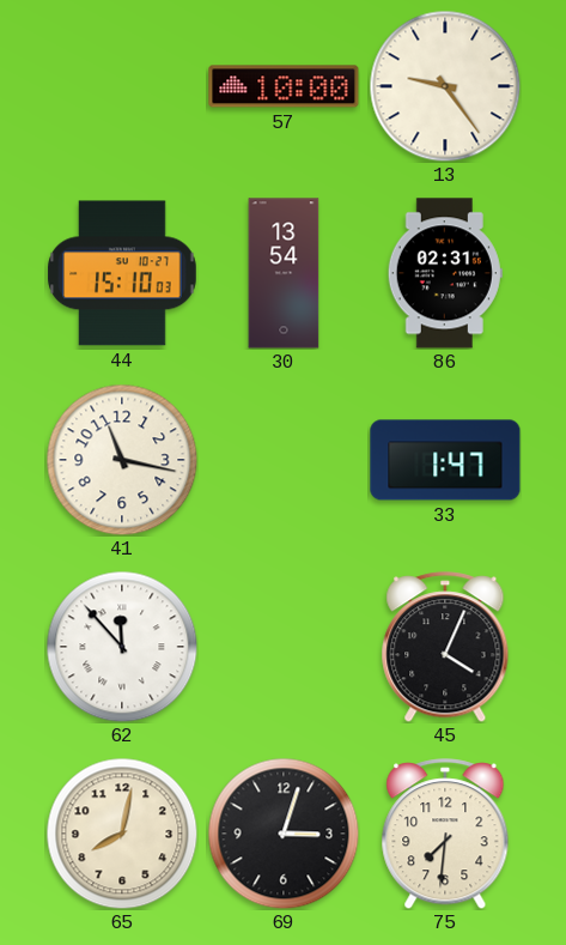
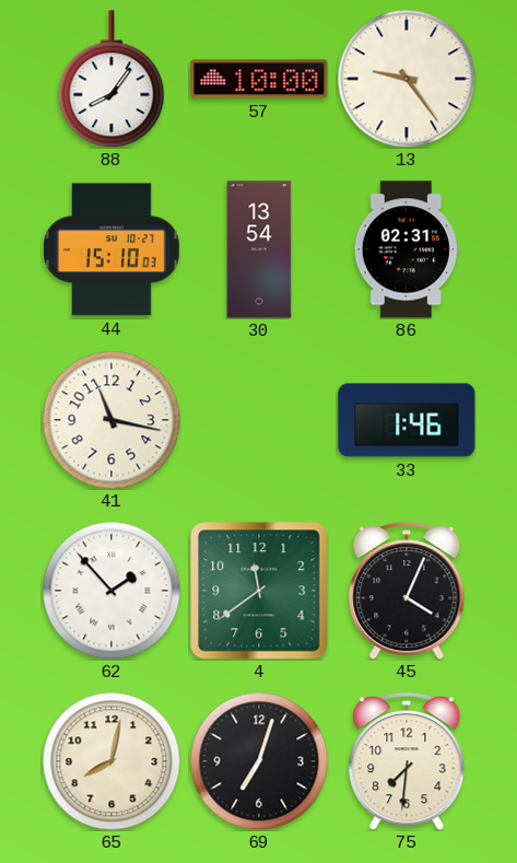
88: none -> 8:06 (111, 79)
33: 1:47 -> 1:46 (407, 420)
62: 11:53 -> 1:53 (111, 591)
4: none -> 11:39 (259, 591)
69: 3:03 -> 7:03 (259, 761)
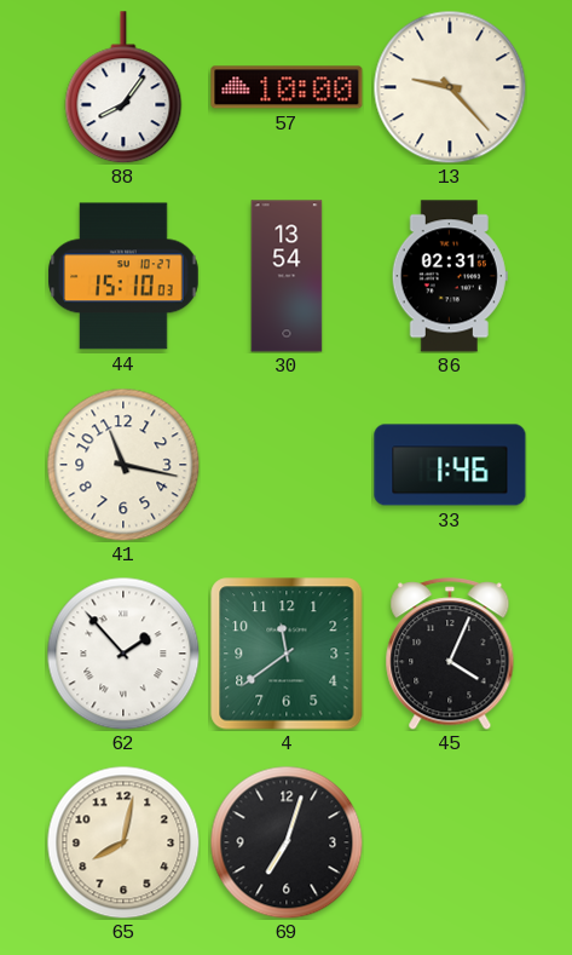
13: 9:24 -> 9:23 (450, 87)
75: 7:31 -> none (407, 761)
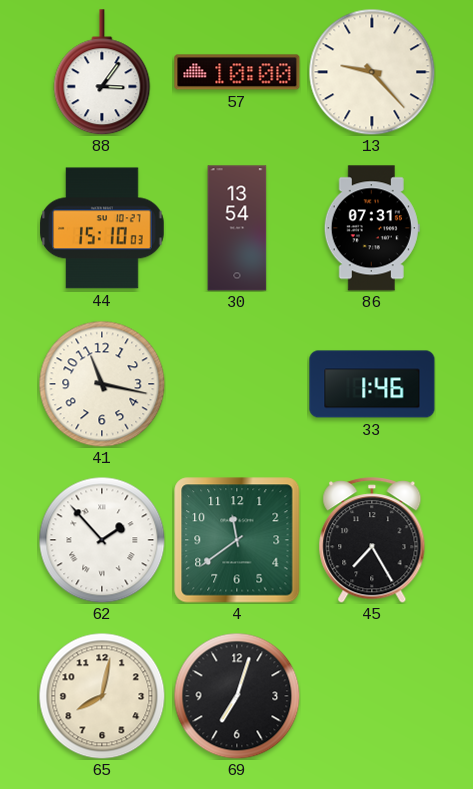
88: 8:06 -> 3:06 (102, 72)
86: 02:31 -> 07:31 (372, 228)
45: 4:04 -> 7:25 (372, 540)
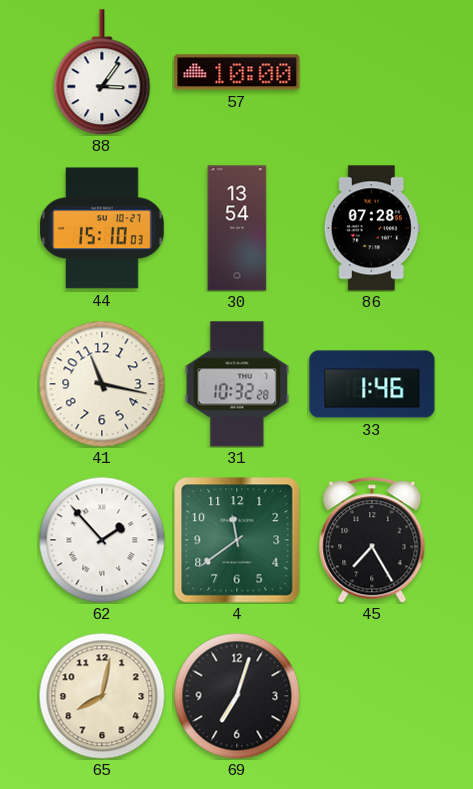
13: 9:23 -> none (372, 72)
86: 07:31 -> 07:28 (372, 228)
31: none -> 10:32 (237, 384)
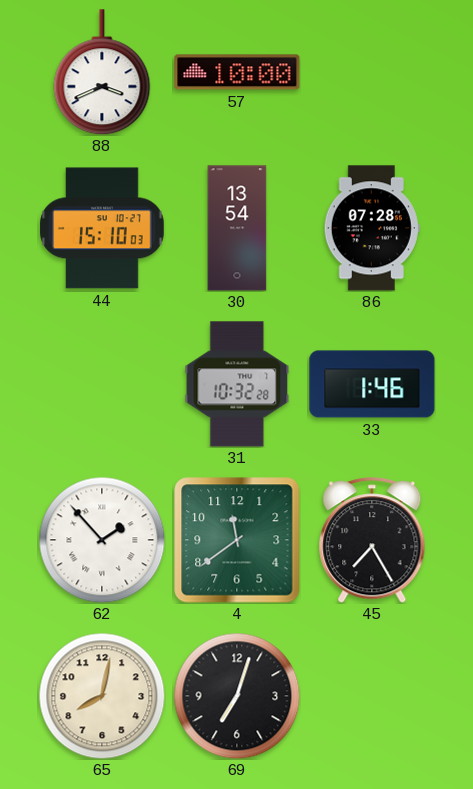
88: 3:06 -> 3:41 (102, 72)
41: 11:17 -> none (102, 384)
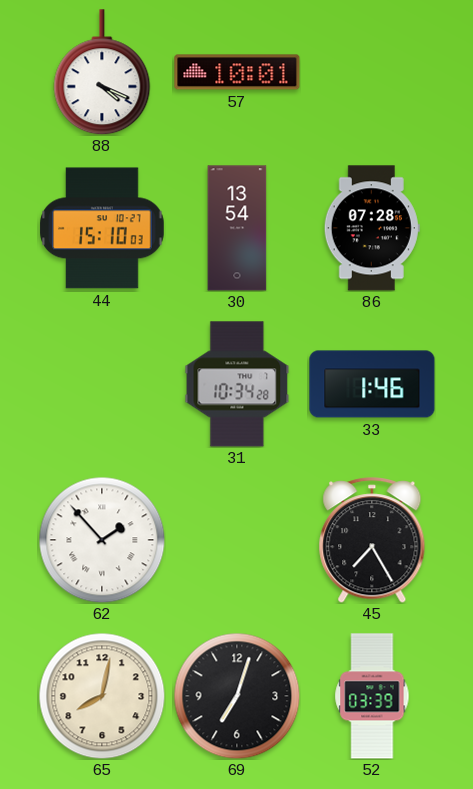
88: 3:41 -> 4:19 (102, 72)
57: 10:00 -> 10:01 (237, 72)
31: 10:32 -> 10:34 (237, 384)
4: 11:39 -> none (237, 540)
52: none -> 03:39 (372, 696)
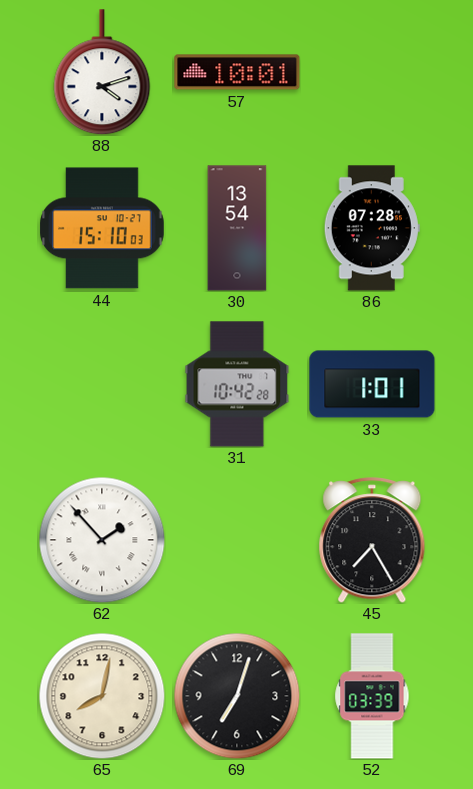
88: 4:19 -> 4:12 (102, 72)
31: 10:34 -> 10:42 (237, 384)
33: 1:46 -> 1:01 (372, 384)
